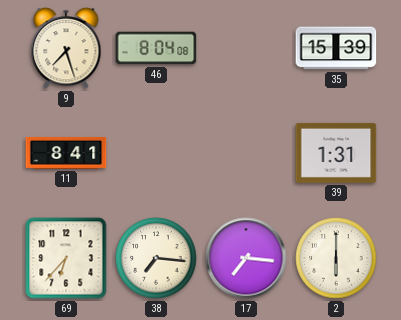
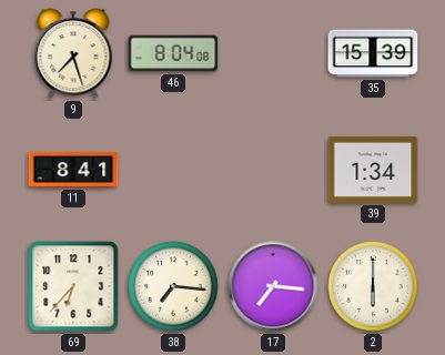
39: 1:31 -> 1:34 (373, 170)
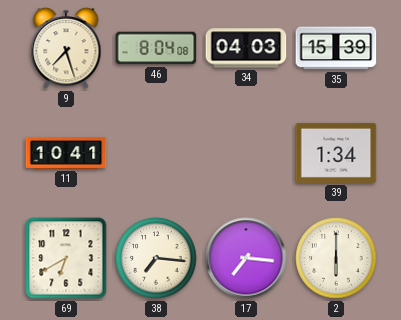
34: none -> 04:03 (246, 48)
11: 8:41 -> 10:41 (66, 153)
69: 6:37 -> 6:40 (66, 258)
